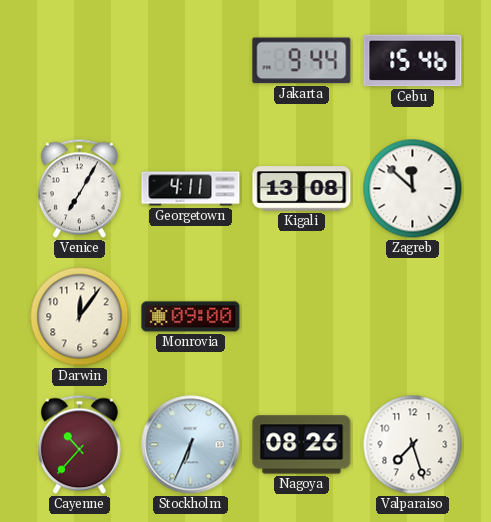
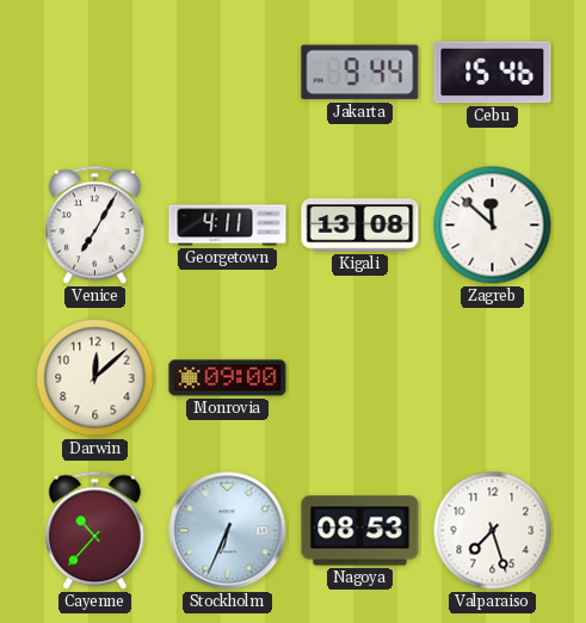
Darwin: 12:06 -> 12:08 (95, 378)
Nagoya: 08:26 -> 08:53 (360, 531)
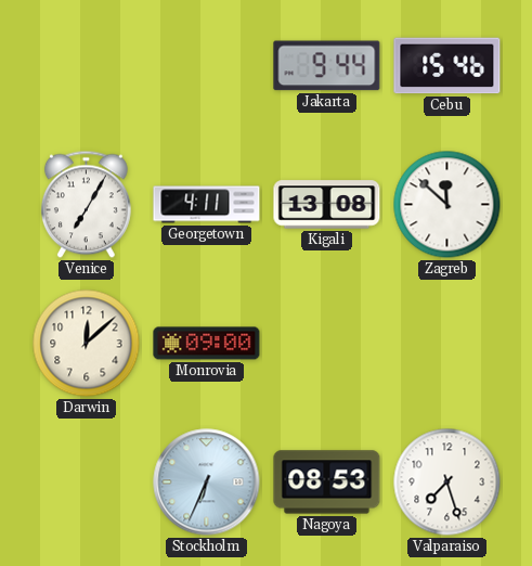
Cayenne: 10:37 -> none (94, 531)
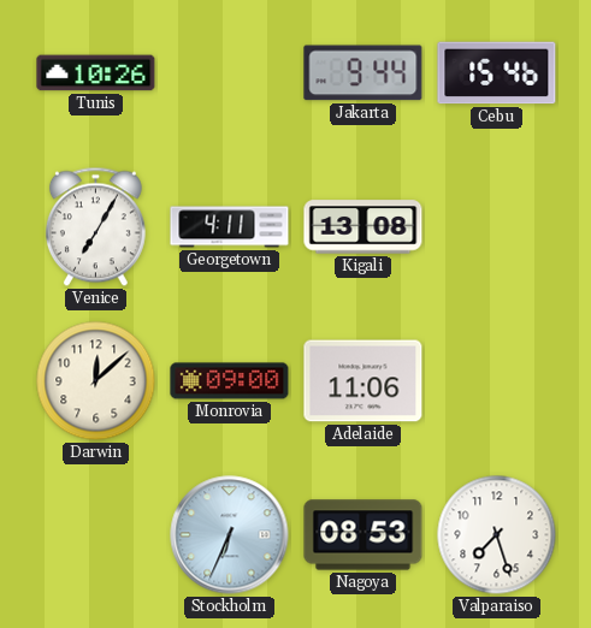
Tunis: none -> 10:26 (96, 73)
Zagreb: 11:52 -> none (447, 205)
Adelaide: none -> 11:06 (364, 381)
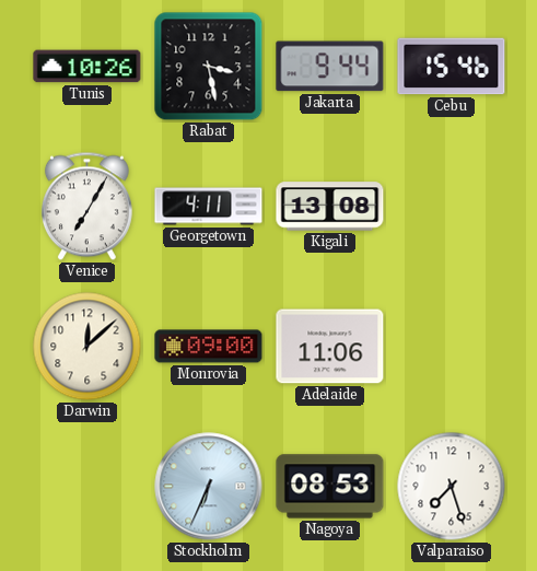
Rabat: none -> 3:28 (209, 67)
